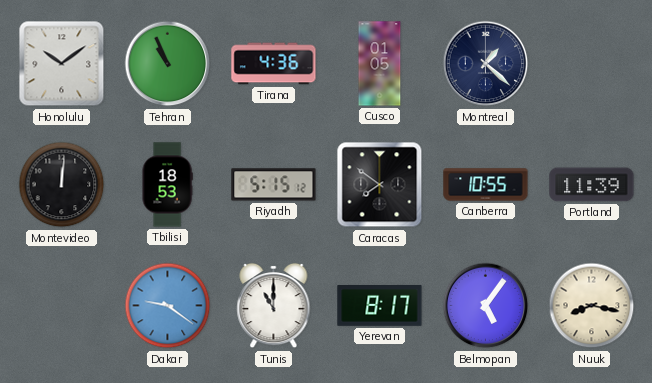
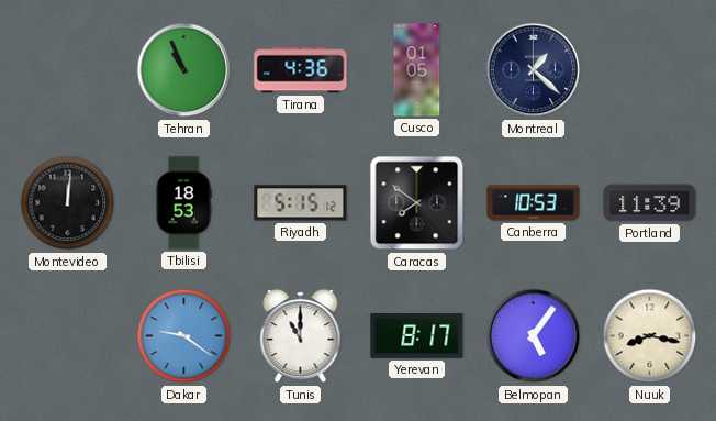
Honolulu: 10:09 -> none (62, 64)
Canberra: 10:55 -> 10:53 (534, 203)
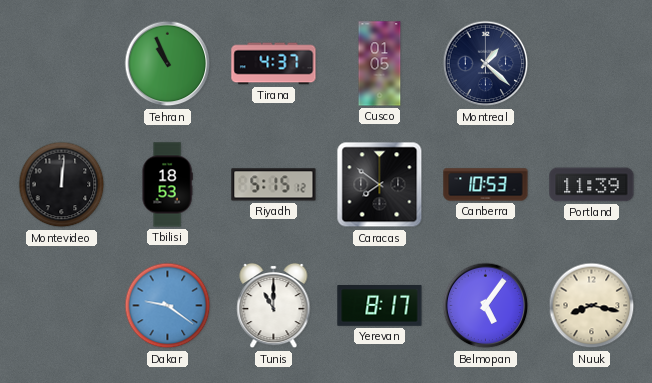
Tirana: 4:36 -> 4:37 (274, 64)
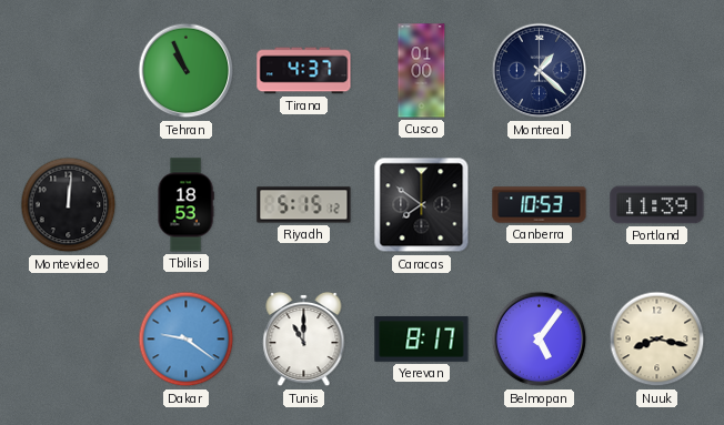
Cusco: 01:05 -> 01:00 (422, 71)
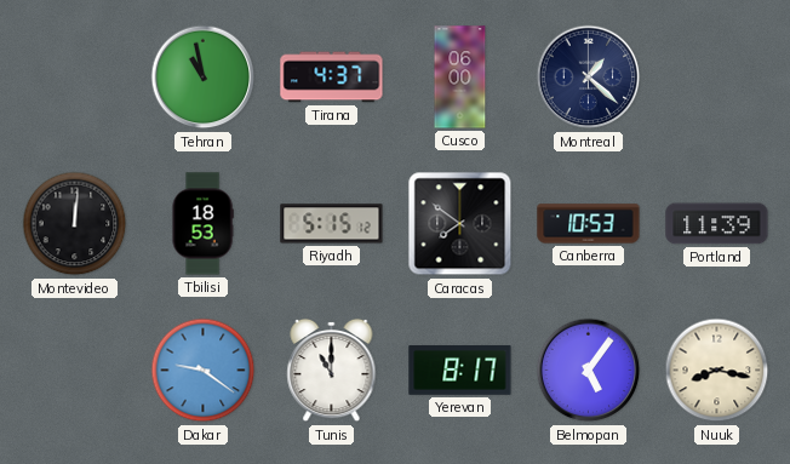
Tehran: 10:56 -> 10:58 (204, 78)
Cusco: 01:00 -> 06:00 (460, 78)
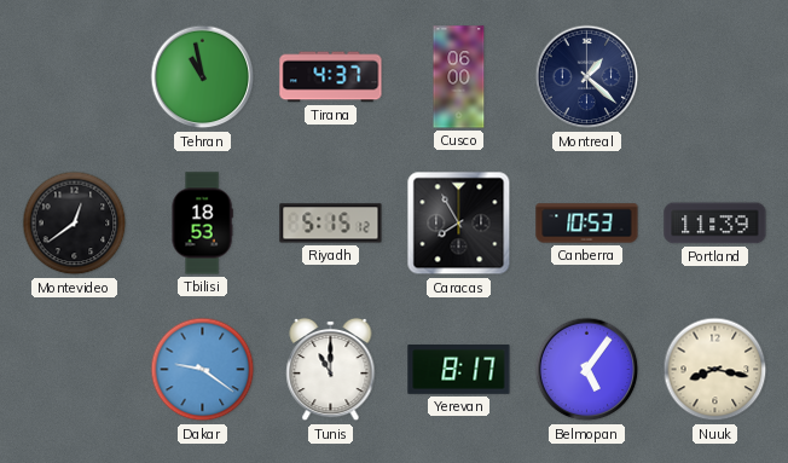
Montevideo: 12:01 -> 12:39 (75, 224)
Caracas: 7:51 -> 7:55 (459, 224)
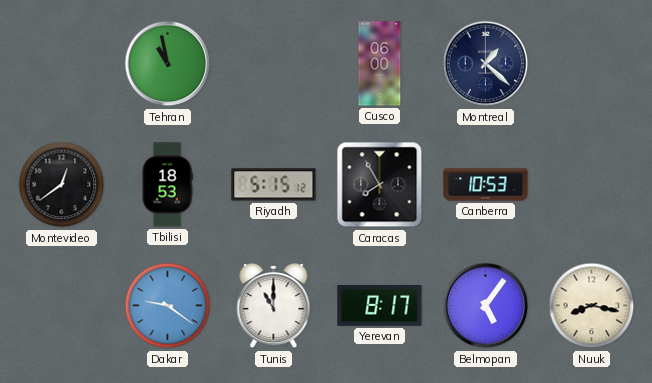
Tirana: 4:37 -> none (331, 77)
Portland: 11:39 -> none (715, 224)
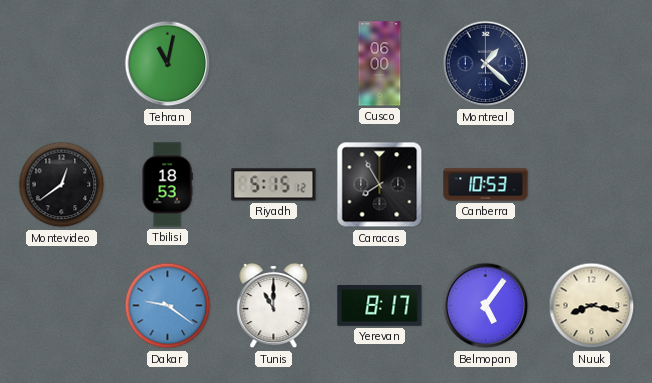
Tehran: 10:58 -> 11:02 (168, 64)
